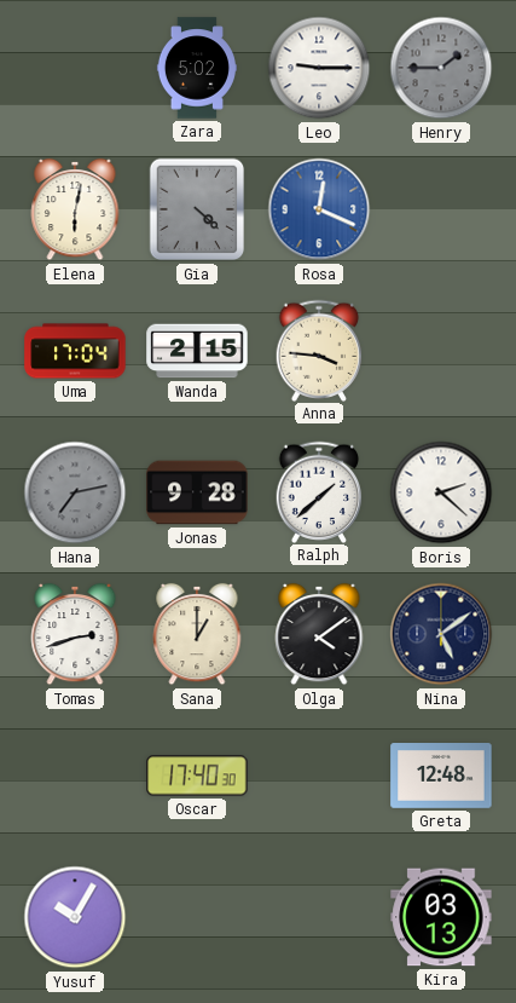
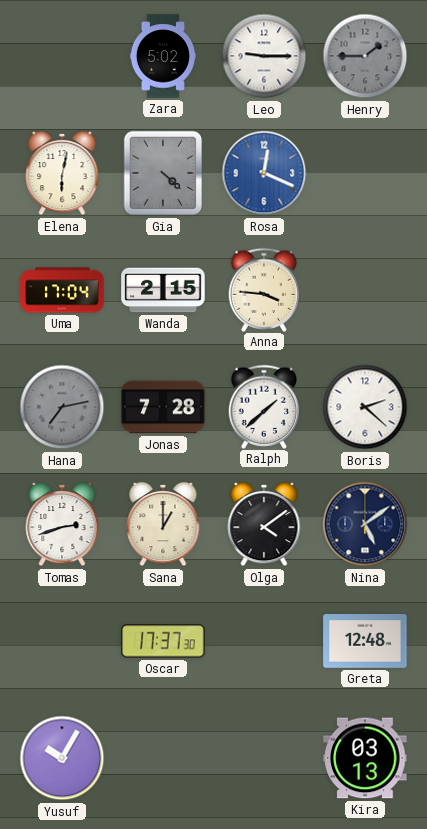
Jonas: 9:28 -> 7:28 (163, 407)
Oscar: 17:40 -> 17:37 (163, 641)
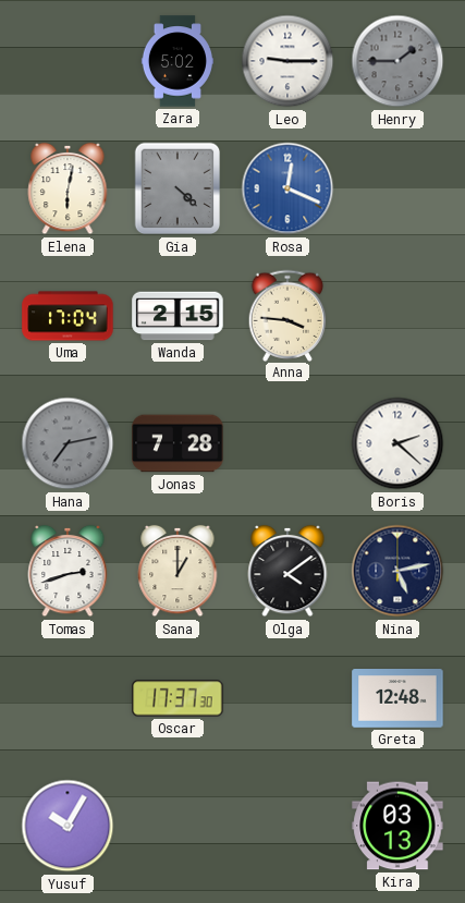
Ralph: 1:38 -> none (264, 406)
Nina: 5:09 -> 5:13 (397, 571)
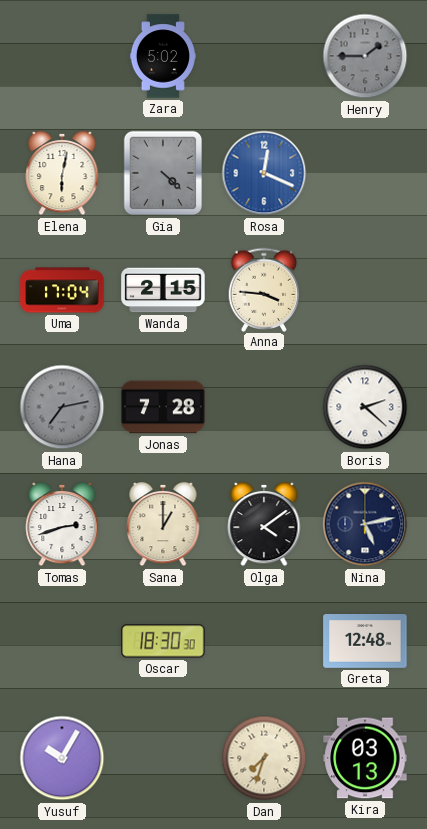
Leo: 9:15 -> none (287, 61)
Oscar: 17:37 -> 18:30 (163, 641)
Dan: none -> 7:33 (264, 758)
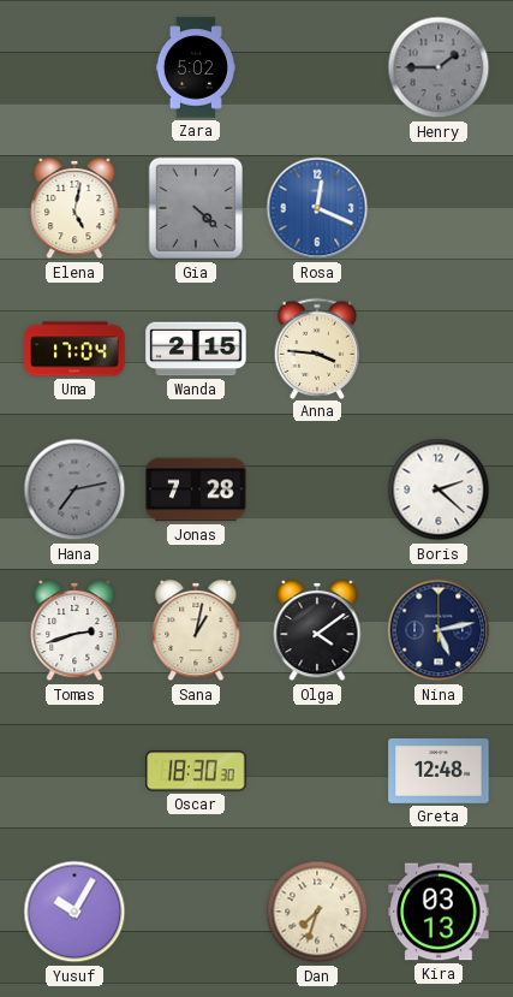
Elena: 6:02 -> 5:02 (74, 208)
Sana: 1:00 -> 1:02 (196, 630)
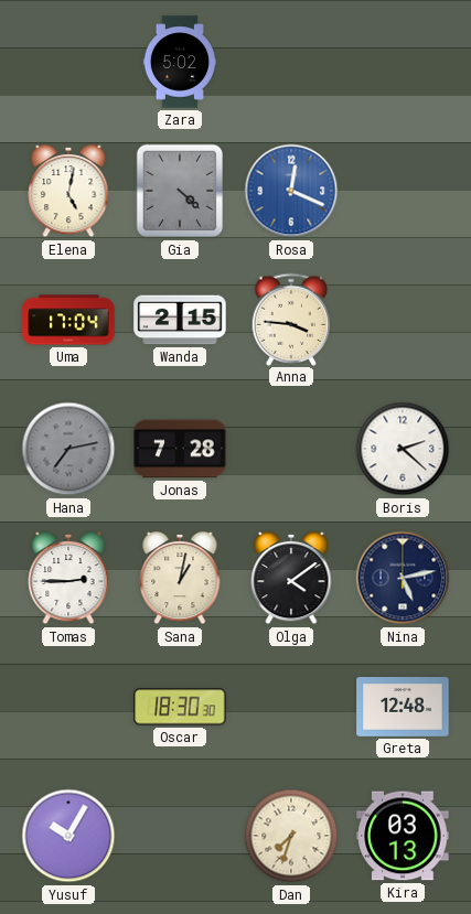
Henry: 1:45 -> none (439, 67)
Tomas: 2:42 -> 2:45 (68, 578)
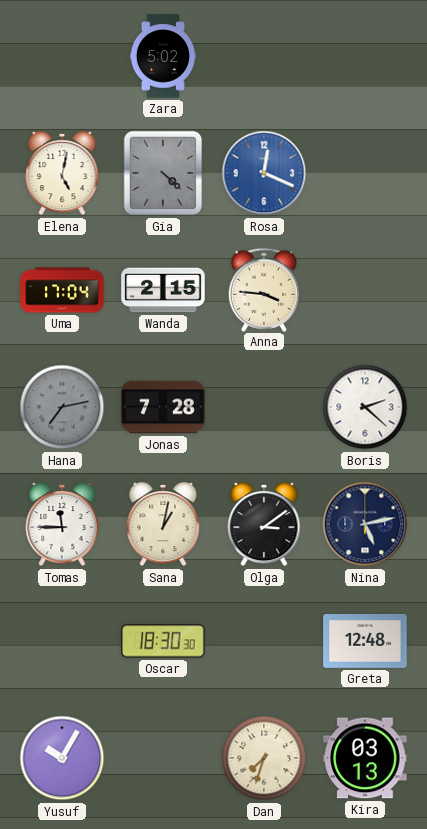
Tomas: 2:45 -> 11:45 (62, 524)
Olga: 4:09 -> 3:09 (264, 524)
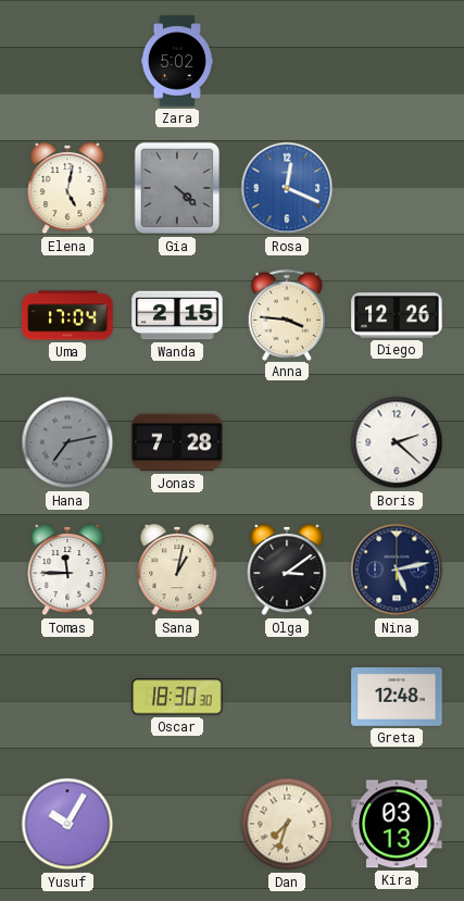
Diego: none -> 12:26 (397, 315)
